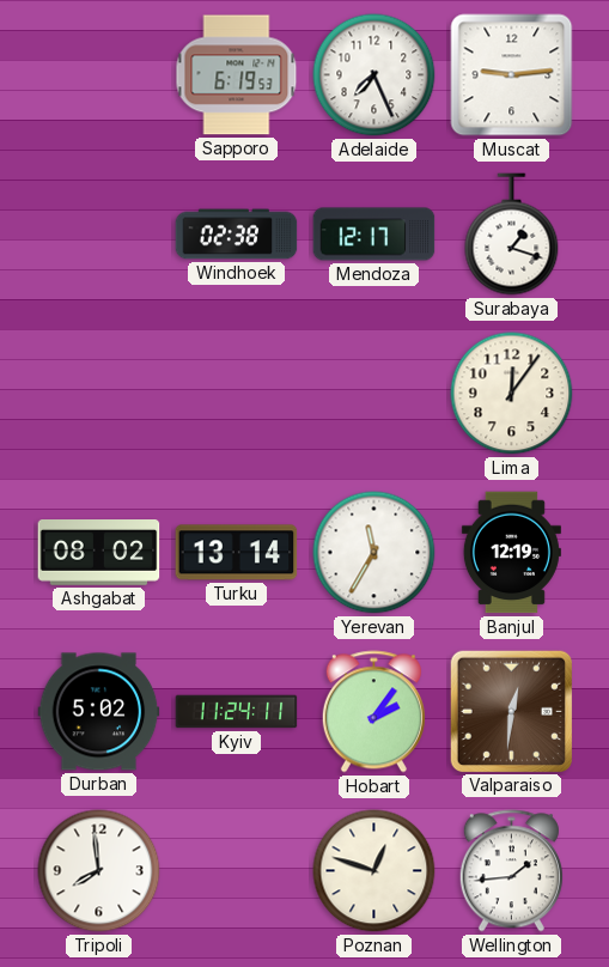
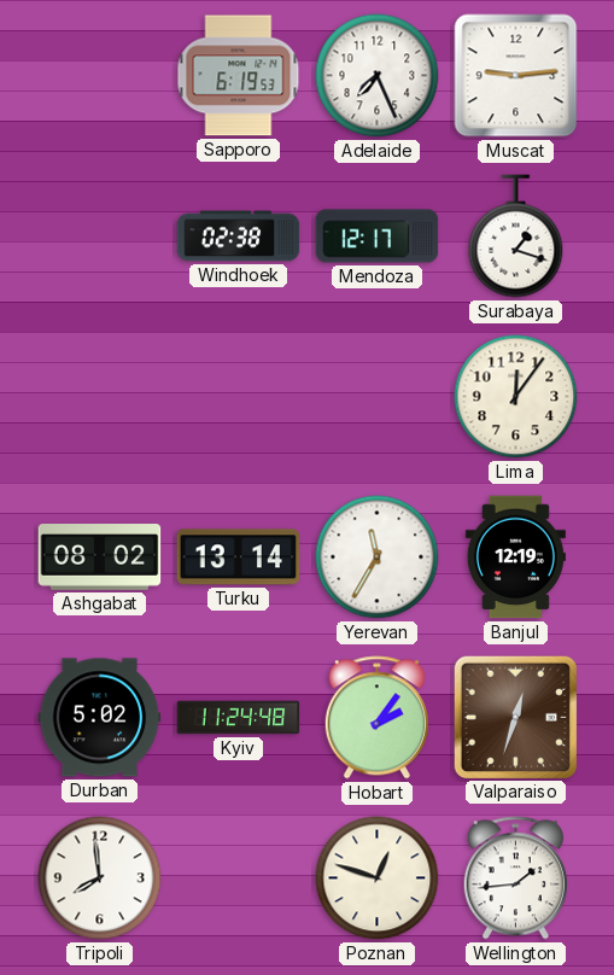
Kyiv: 11:24:11 -> 11:24:48 (239, 718)
Valparaiso: 12:31 -> 12:33 (515, 717)
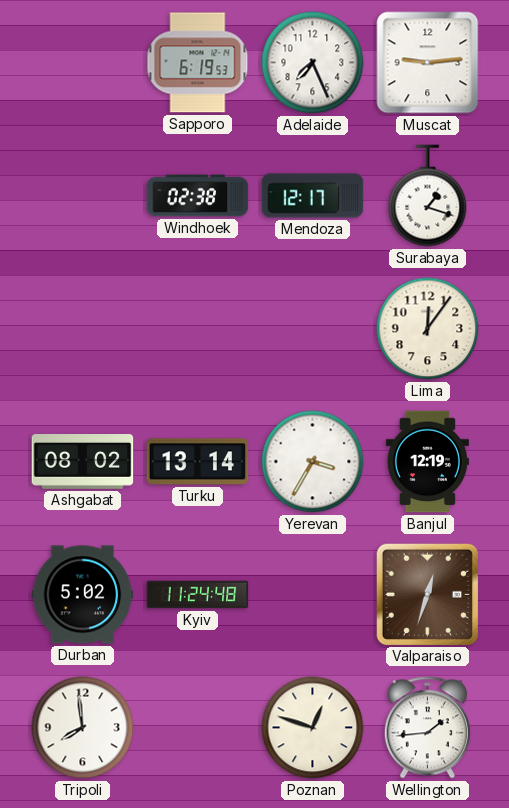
Yerevan: 11:35 -> 3:35 (313, 462)
Hobart: 2:06 -> none (376, 718)
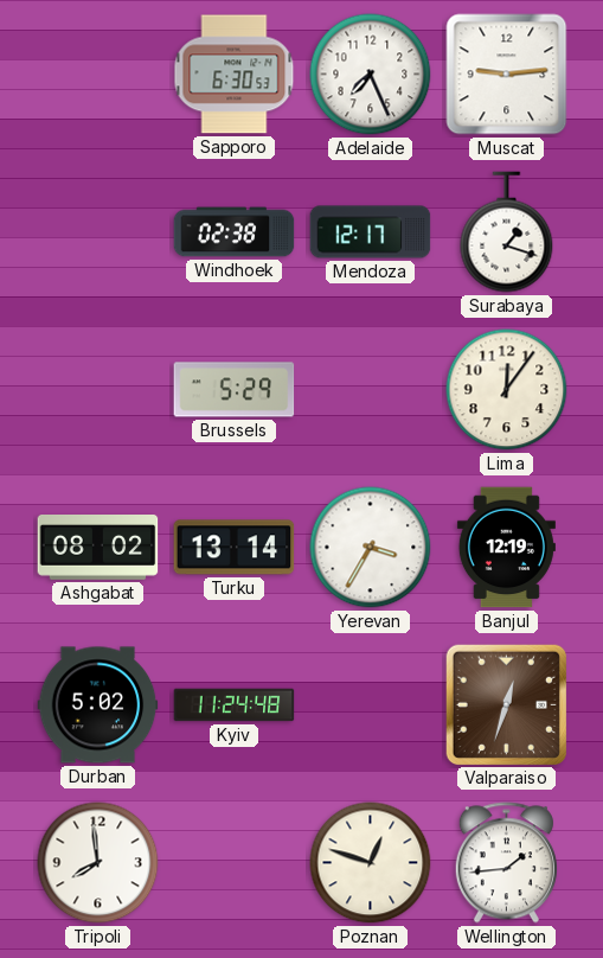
Sapporo: 6:19 -> 6:30 (235, 75)
Brussels: none -> 5:29 (235, 390)
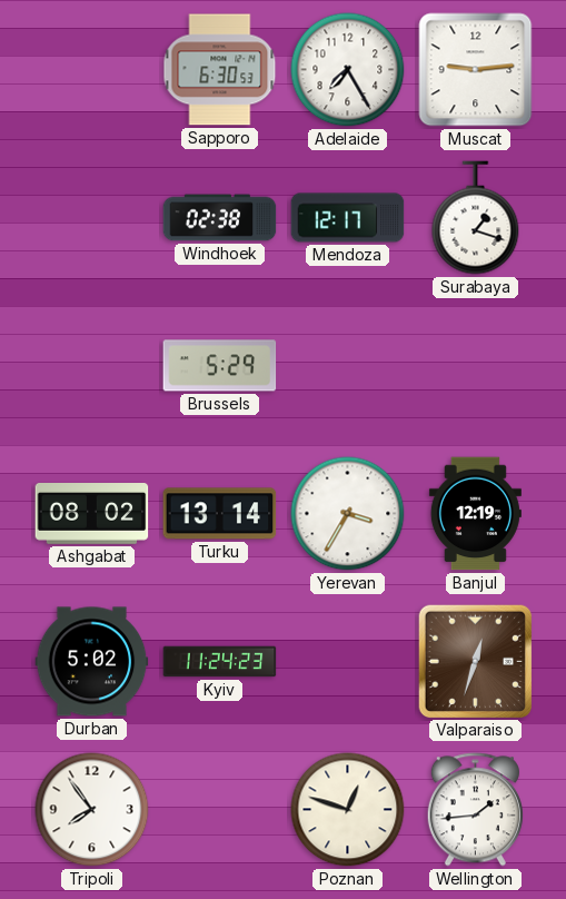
Adelaide: 7:26 -> 7:25 (348, 70)
Lima: 12:06 -> none (507, 390)
Kyiv: 11:24:48 -> 11:24:23 (220, 662)
Tripoli: 7:59 -> 7:54 (92, 810)
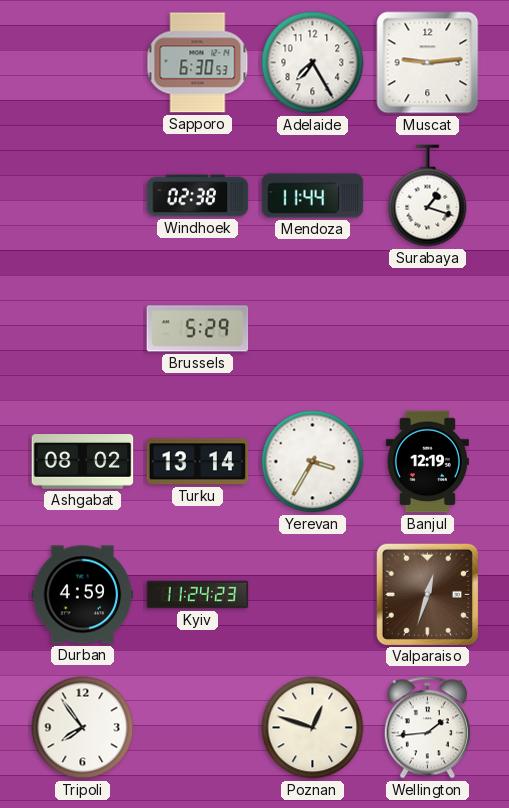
Mendoza: 12:17 -> 11:44 (313, 196)
Durban: 5:02 -> 4:59 (83, 595)
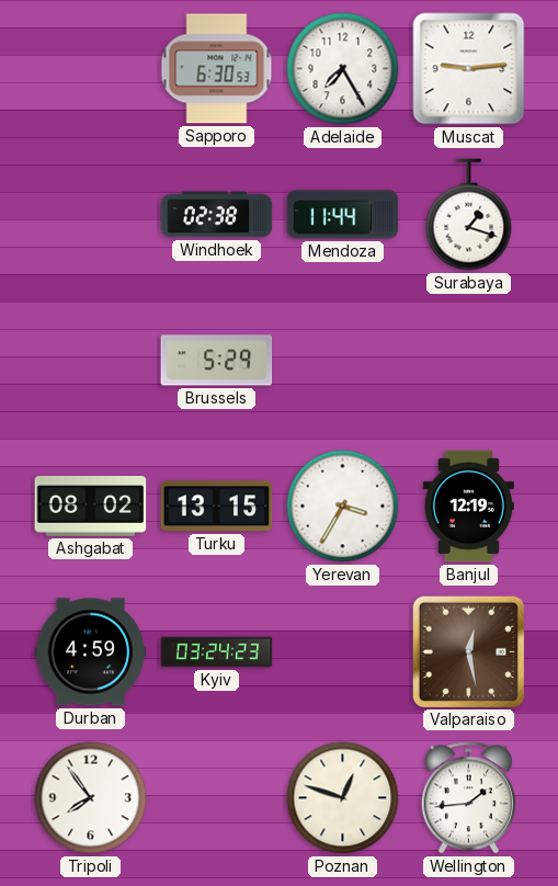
Turku: 13:14 -> 13:15 (217, 507)
Kyiv: 11:24 -> 03:24 (217, 652)
Valparaiso: 12:33 -> 12:28 (468, 651)
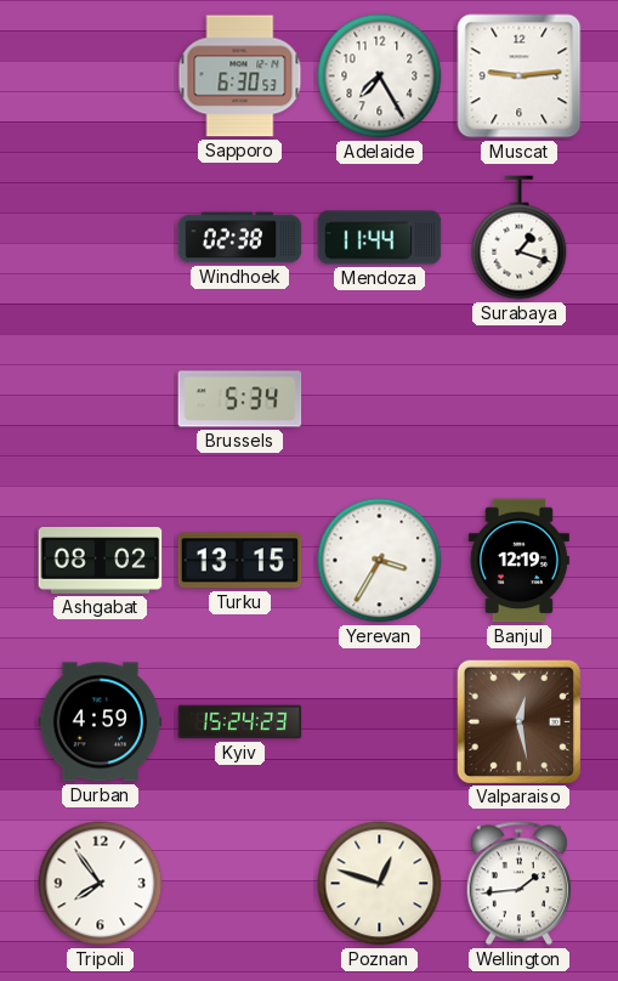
Brussels: 5:29 -> 5:34 (240, 399)
Kyiv: 03:24 -> 15:24 (240, 722)
